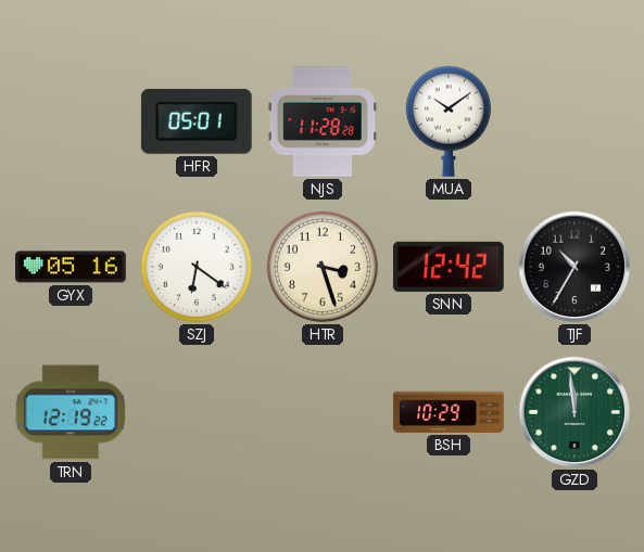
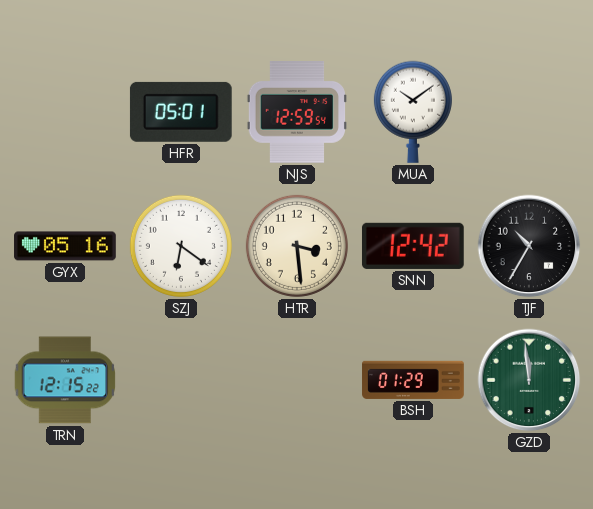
NJS: 11:28 -> 12:59 (297, 113)
HTR: 3:27 -> 3:29 (297, 246)
TRN: 12:19 -> 12:15 (65, 380)
BSH: 10:29 -> 01:29 (413, 380)
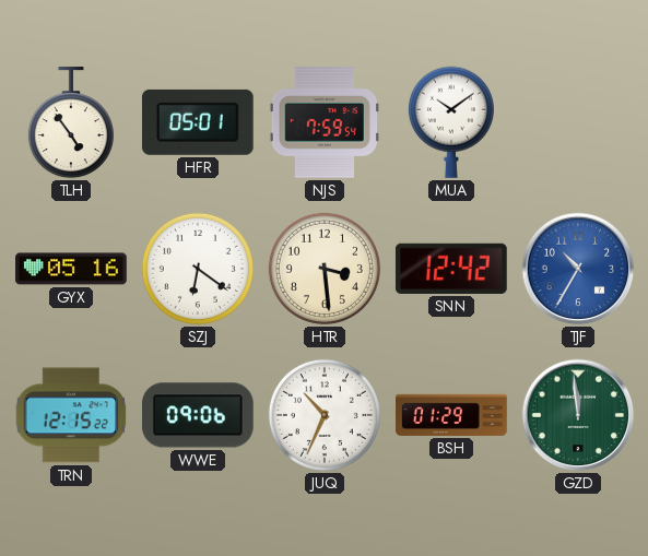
TLH: none -> 4:54 (71, 123)
NJS: 12:59 -> 7:59 (325, 123)
TJF dial: black -> blue (578, 269)
WWE: none -> 09:06 (198, 415)
JUQ: none -> 10:34 (325, 415)
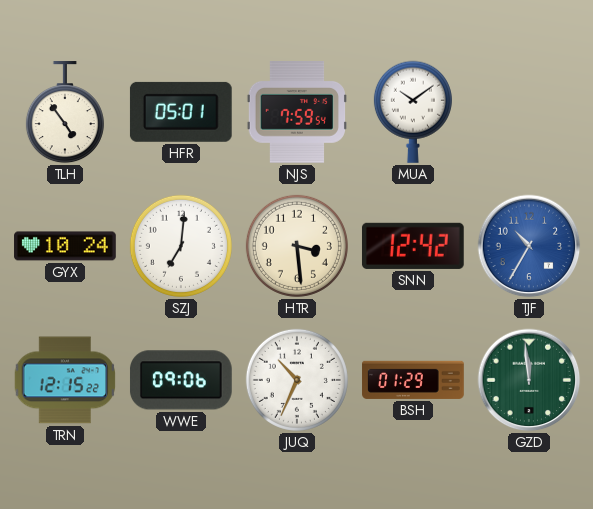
GYX: 05:16 -> 10:24 (65, 246)
SZJ: 6:21 -> 7:01 (181, 246)
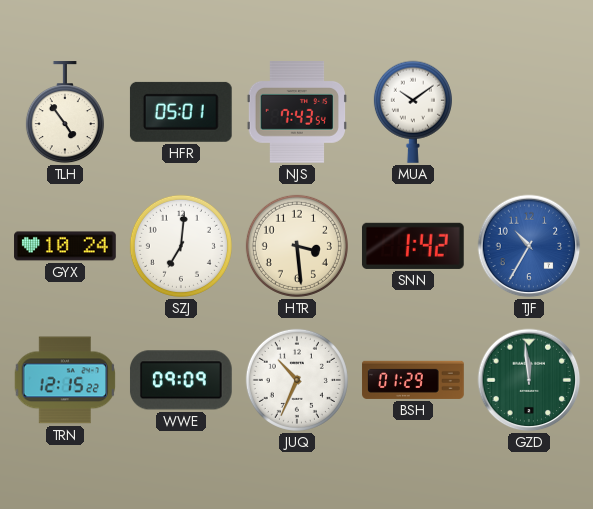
NJS: 7:59 -> 7:43 (297, 113)
SNN: 12:42 -> 1:42 (413, 246)
WWE: 09:06 -> 09:09 (181, 380)
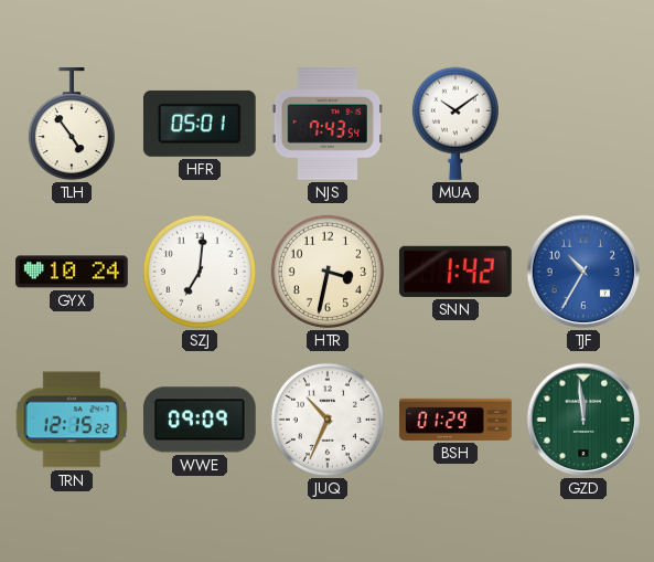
HTR: 3:29 -> 3:32 (328, 272)
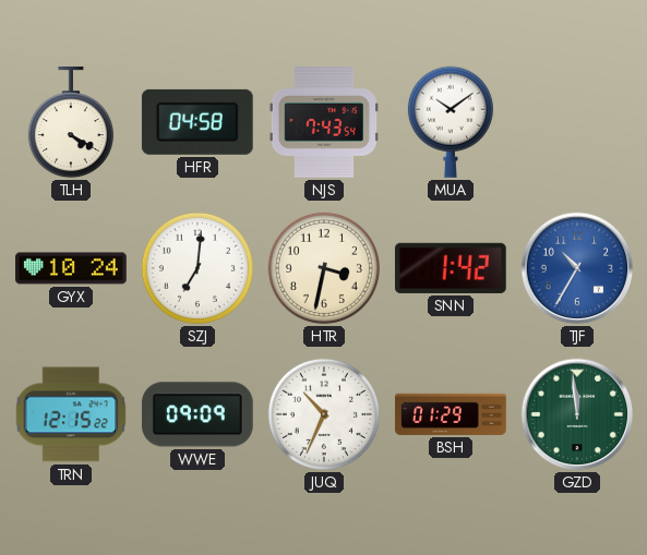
TLH: 4:54 -> 4:20 (71, 123)
HFR: 05:01 -> 04:58 (197, 122)
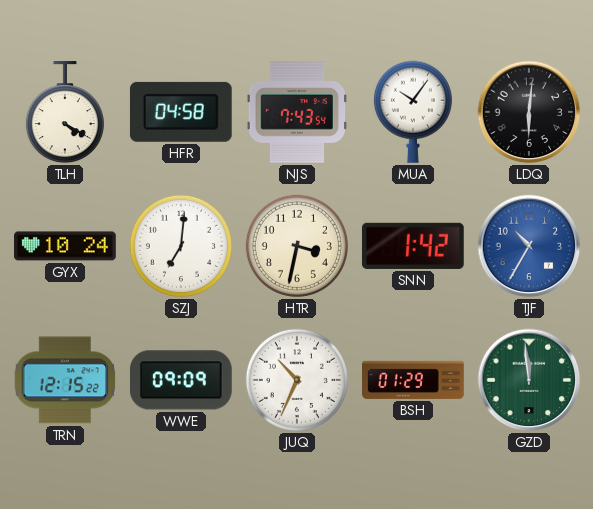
MUA: 10:09 -> 10:06 (413, 112)
LDQ: none -> 6:01 (529, 112)
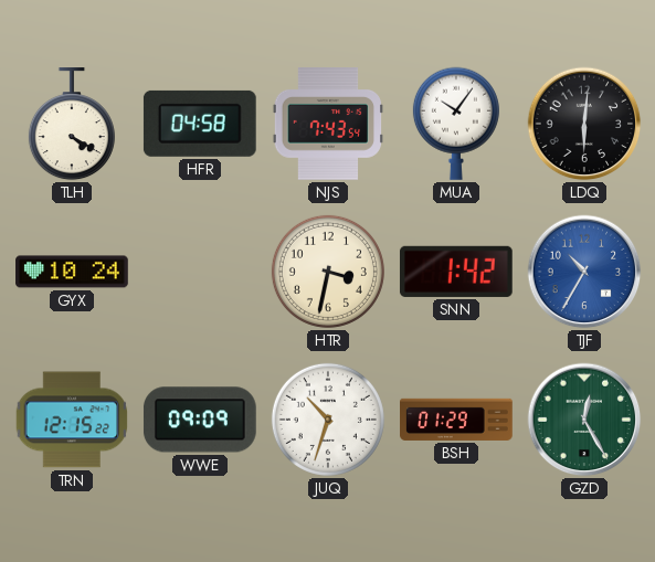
SZJ: 7:01 -> none (181, 246)
JUQ: 10:34 -> 10:33 (328, 420)
GZD: 11:59 -> 12:25 (584, 420)
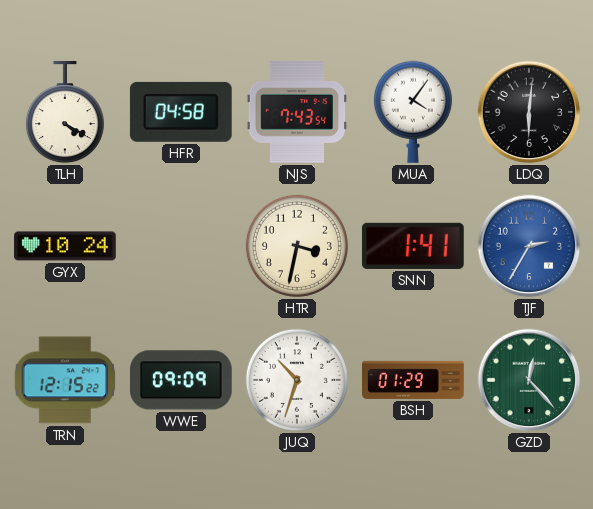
MUA: 10:06 -> 4:06 (413, 112)
SNN: 1:42 -> 1:41 (413, 246)
TJF: 10:35 -> 2:35 (529, 246)
GZD: 12:25 -> 12:23 (529, 380)
